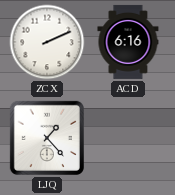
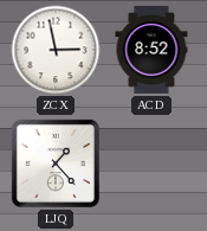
ZCX: 2:11 -> 2:58 (56, 50)
ACD: 6:16 -> 8:52 (151, 50)
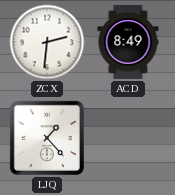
ZCX: 2:58 -> 2:31 (47, 42)
ACD: 8:52 -> 8:49 (128, 42)
